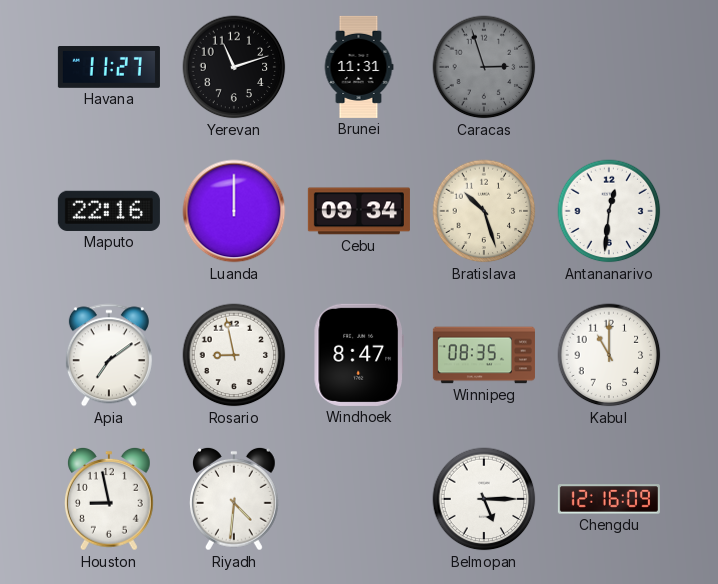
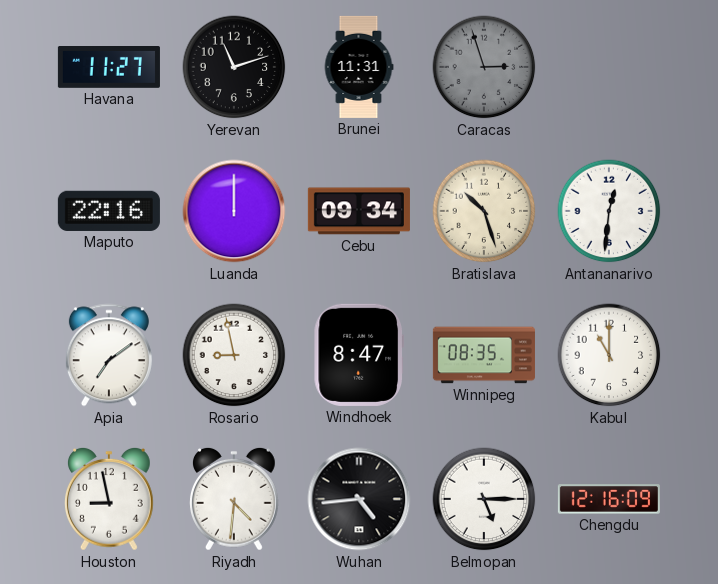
Wuhan: none -> 4:44 (359, 499)
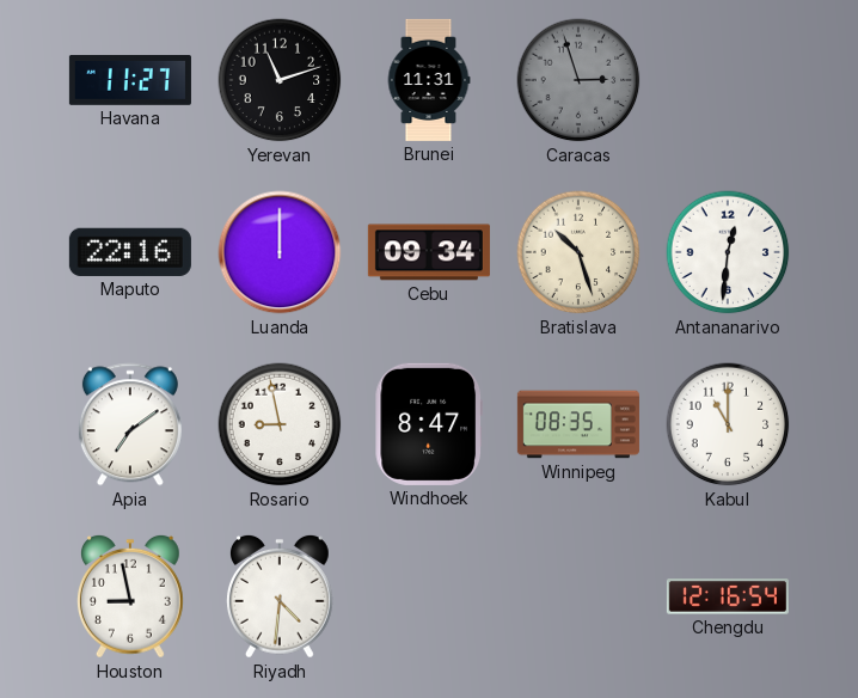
Wuhan: 4:44 -> none (359, 499)
Belmopan: 5:15 -> none (484, 499)
Chengdu: 12:16:09 -> 12:16:54 (728, 596)
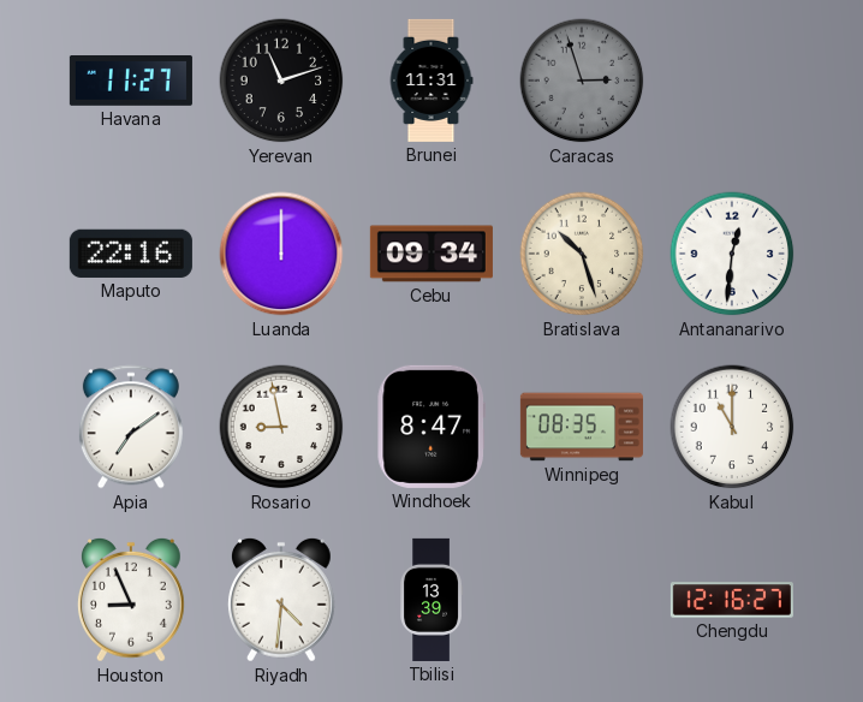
Houston: 8:58 -> 8:56 (131, 600)
Tbilisi: none -> 13:39 (430, 600)
Chengdu: 12:16:54 -> 12:16:27 (732, 600)
